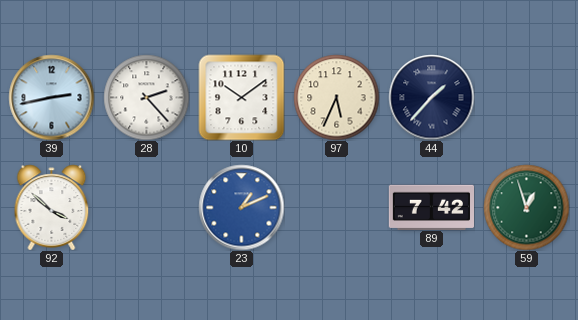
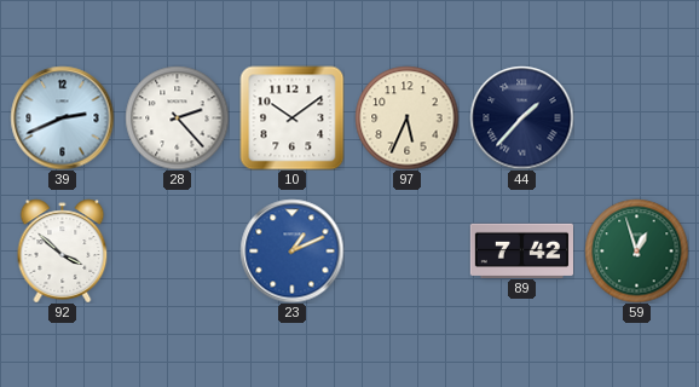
39: 2:43 -> 2:41 (62, 117)
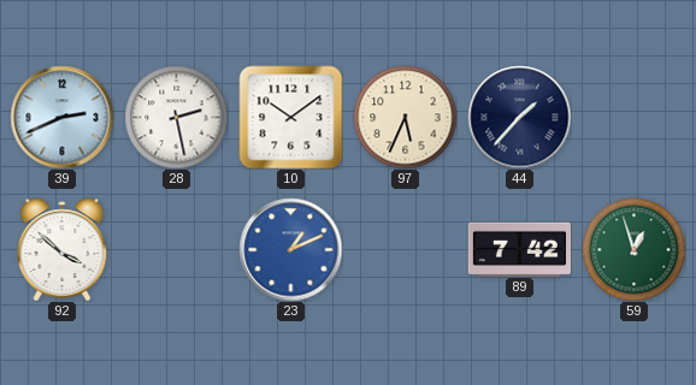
28: 2:23 -> 2:28 (176, 117)
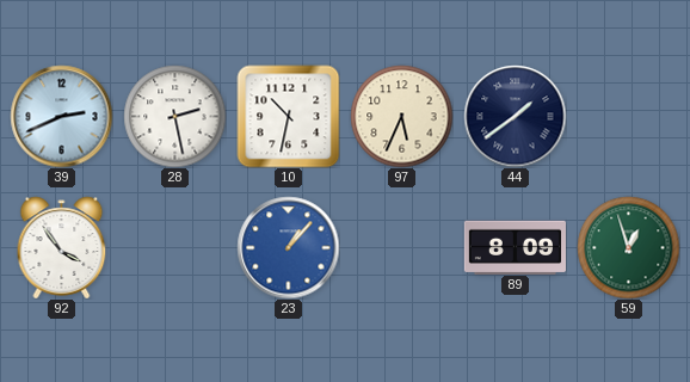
10: 10:09 -> 10:32 (288, 116)
44: 1:37 -> 1:39 (515, 116)
92: 3:52 -> 3:54 (62, 247)
23: 1:11 -> 1:07 (288, 247)
89: 7:42 -> 8:09 (515, 247)
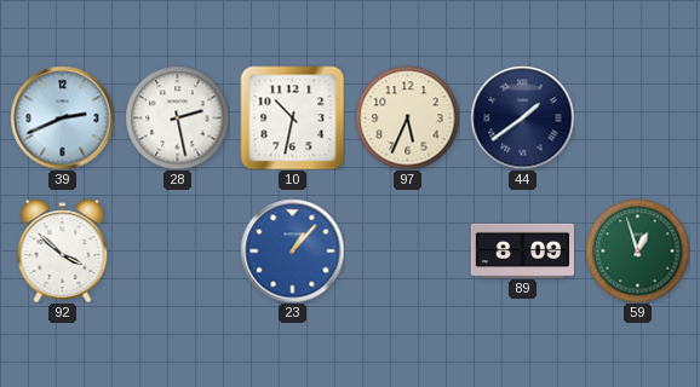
92: 3:54 -> 3:52 (63, 250)
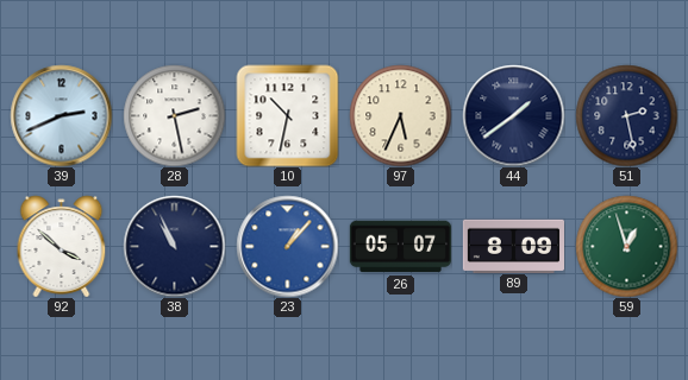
51: none -> 2:28 (626, 115)
38: none -> 10:56 (174, 246)
26: none -> 05:07 (400, 247)
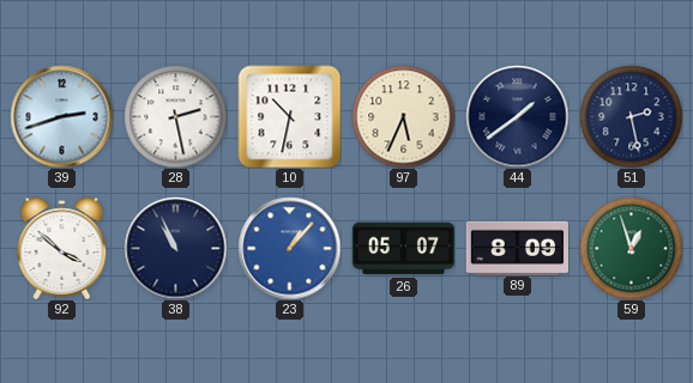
39: 2:41 -> 2:42 (61, 116)
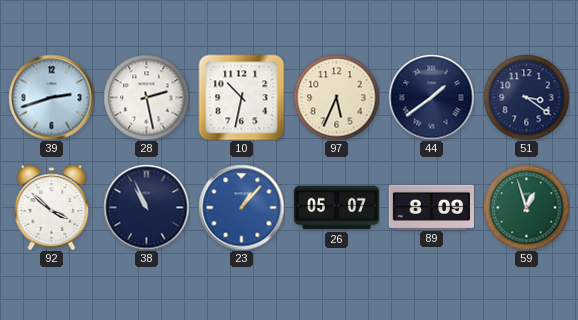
51: 2:28 -> 3:21 (526, 97)
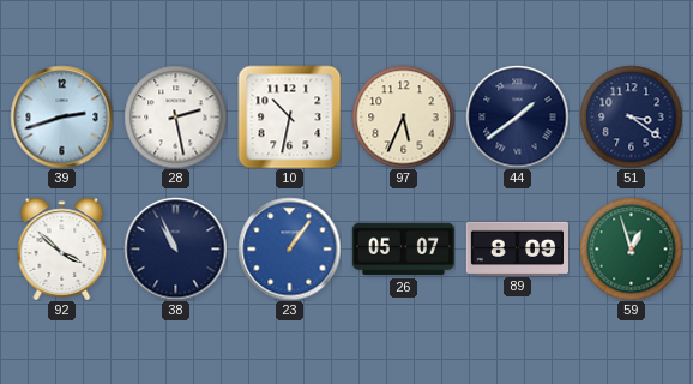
23: 1:07 -> 1:06 (289, 248)
